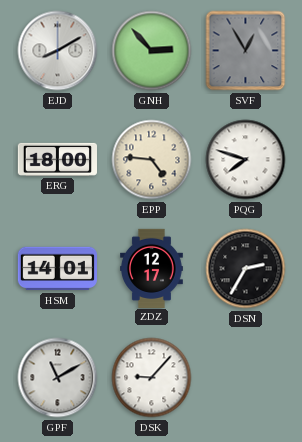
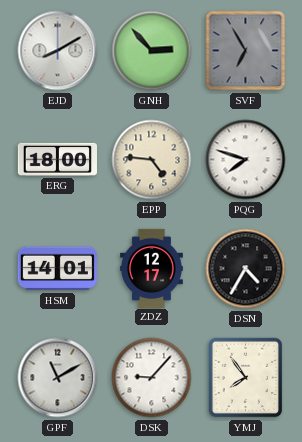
SVF: 12:55 -> 6:55 (246, 51)
DSN: 2:35 -> 4:35 (246, 269)
YMJ: none -> 7:54 (246, 378)
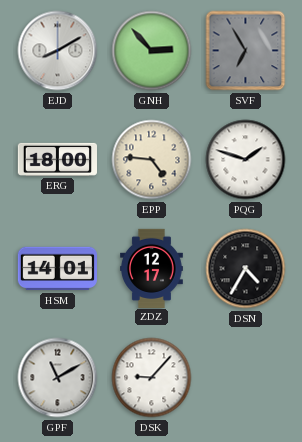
PQG: 7:48 -> 1:48 (246, 160)
YMJ: 7:54 -> none (246, 378)
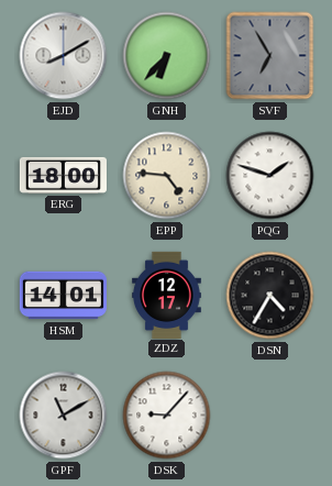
GNH: 2:53 -> 6:37 (167, 56)
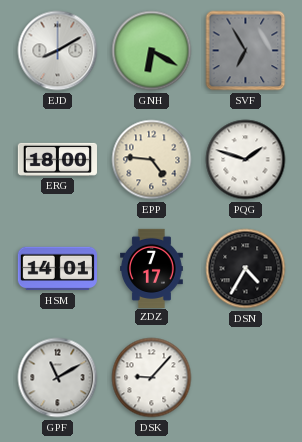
GNH: 6:37 -> 6:20 (152, 51)
ZDZ: 12:17 -> 7:17 (152, 268)
